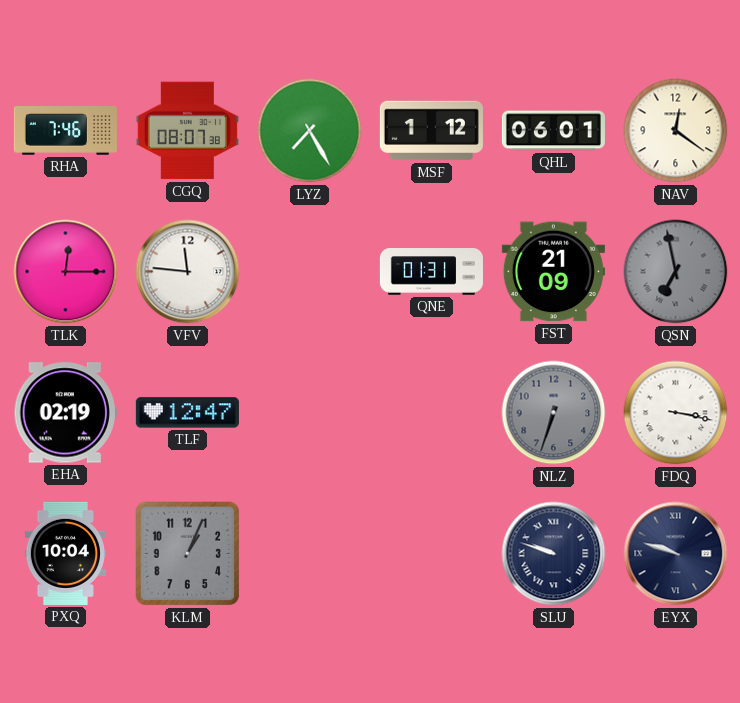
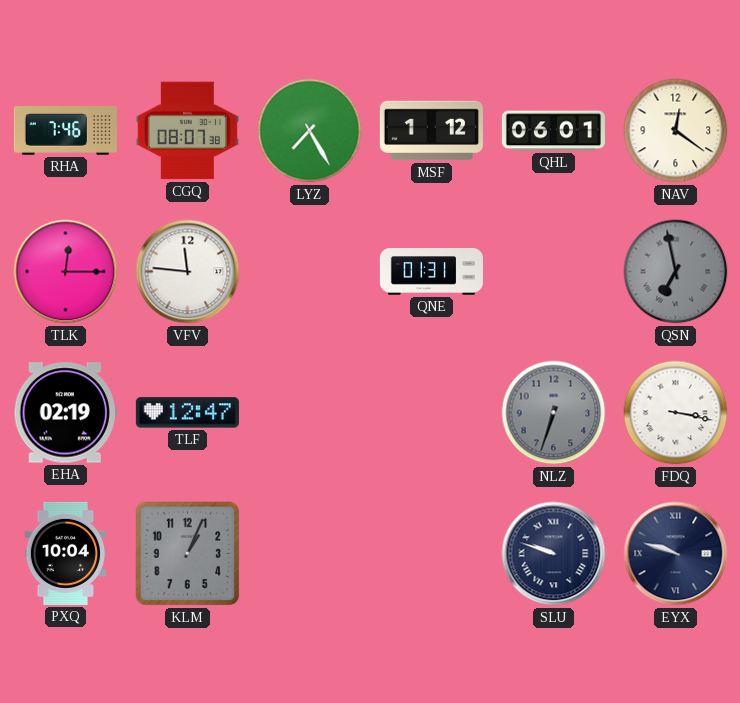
FST: 21:09 -> none (553, 272)
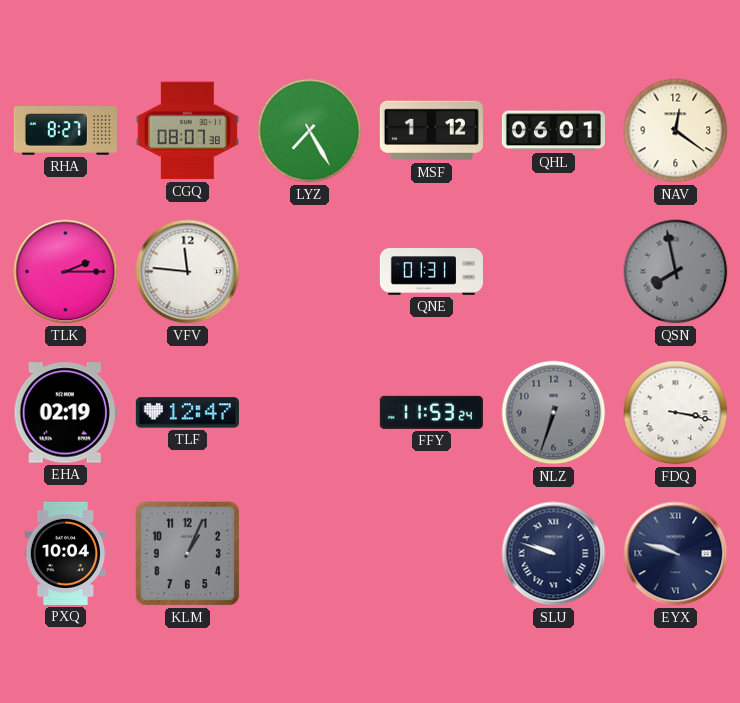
RHA: 7:46 -> 8:27 (65, 131)
TLK: 12:15 -> 2:15 (66, 272)
QSN: 6:58 -> 7:58 (676, 272)
FFY: none -> 11:53 (431, 412)
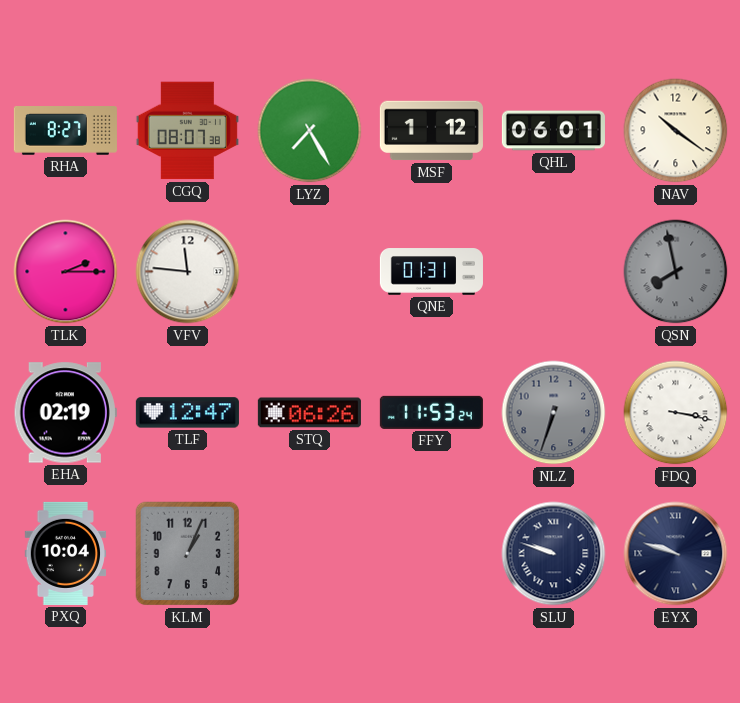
NAV: 12:21 -> 10:21 (676, 131)
STQ: none -> 06:26 (309, 413)
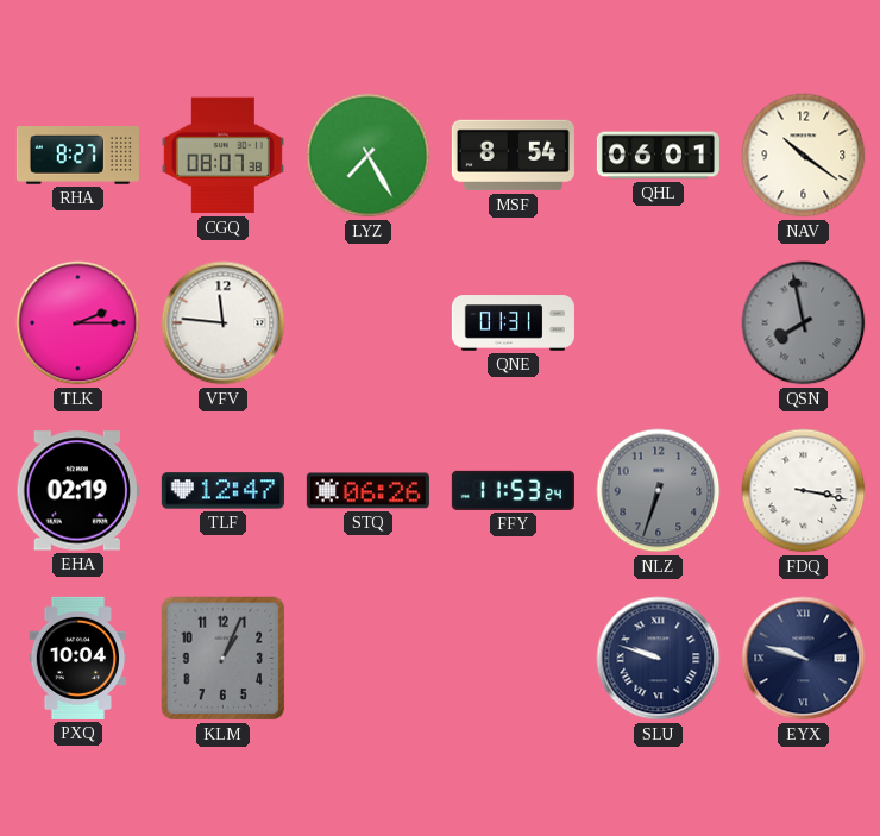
MSF: 1:12 -> 8:54 (513, 156)
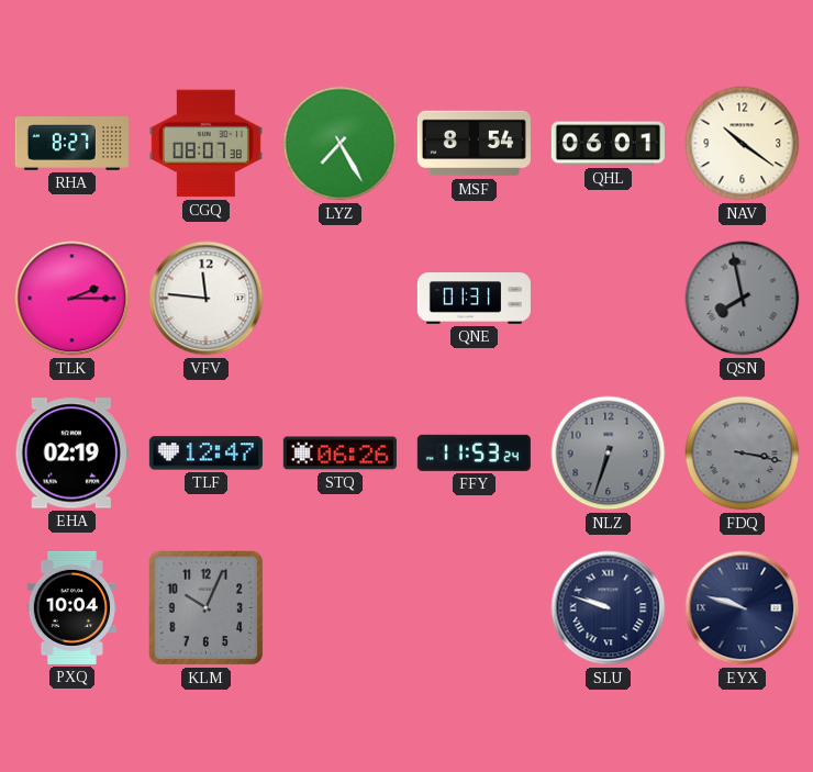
FDQ dial: white -> grey (743, 454)
KLM: 1:04 -> 10:04 (207, 608)
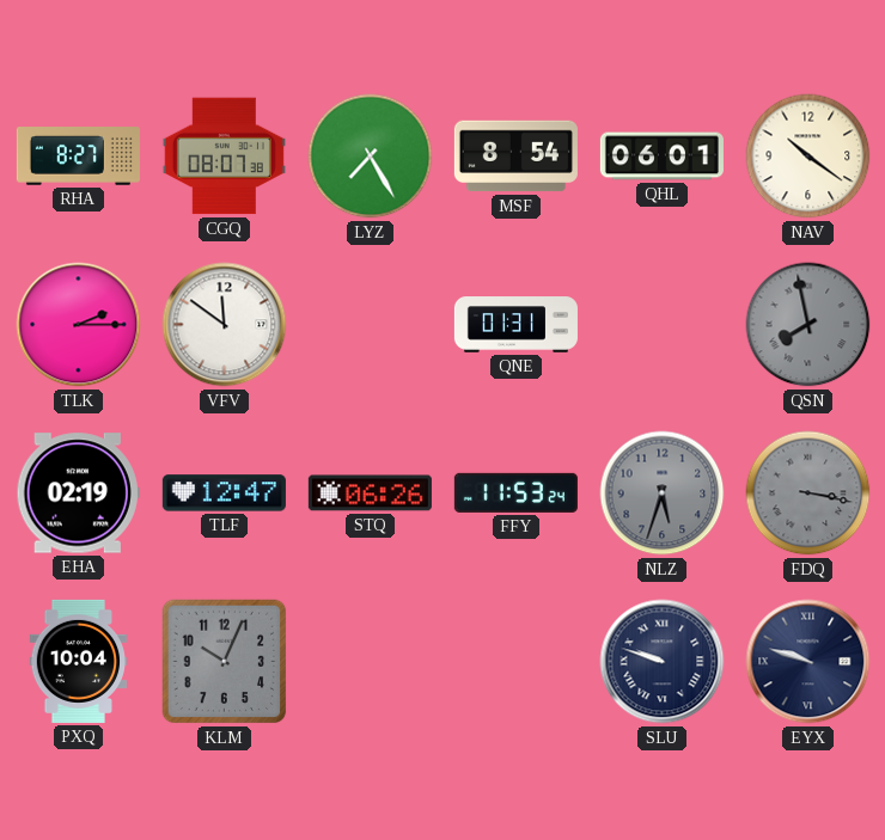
VFV: 11:46 -> 11:51 (225, 325)
NLZ: 6:33 -> 5:33 (663, 493)
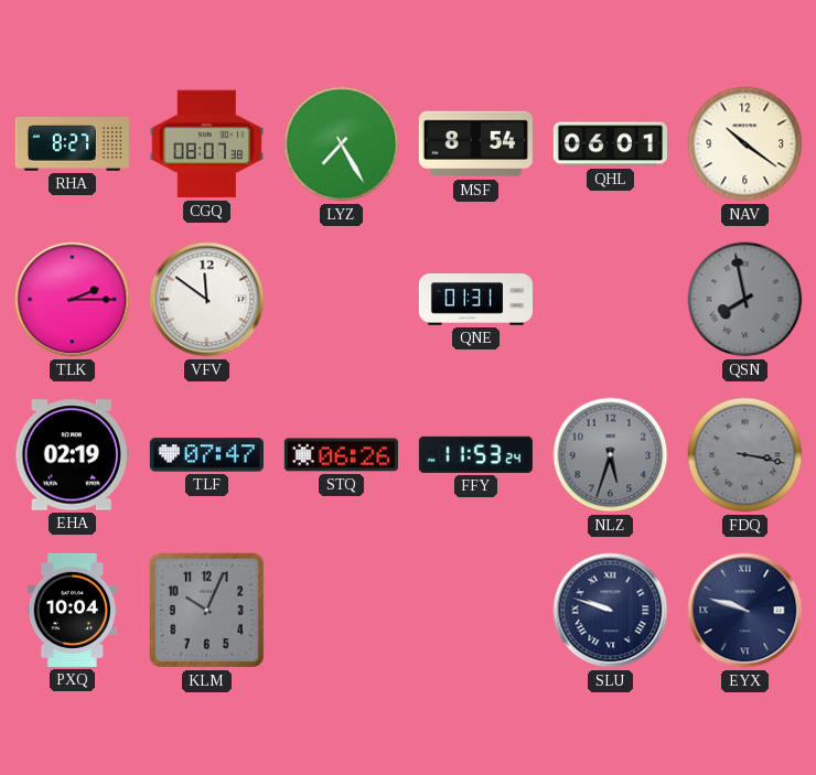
TLF: 12:47 -> 07:47 (206, 455)
